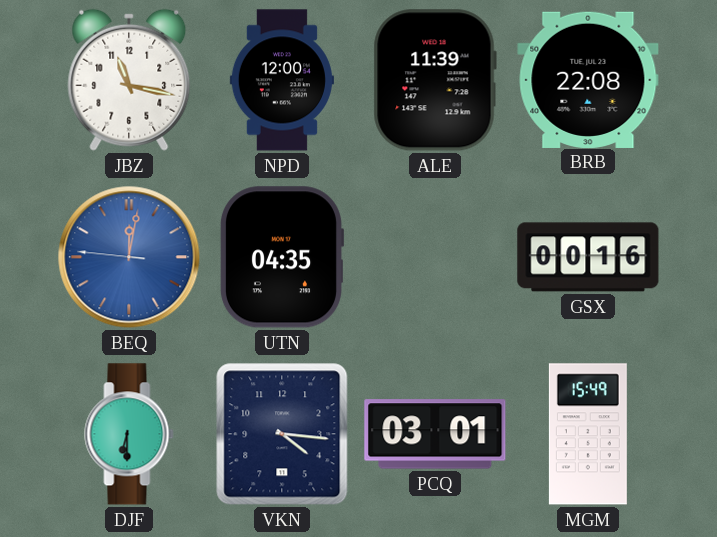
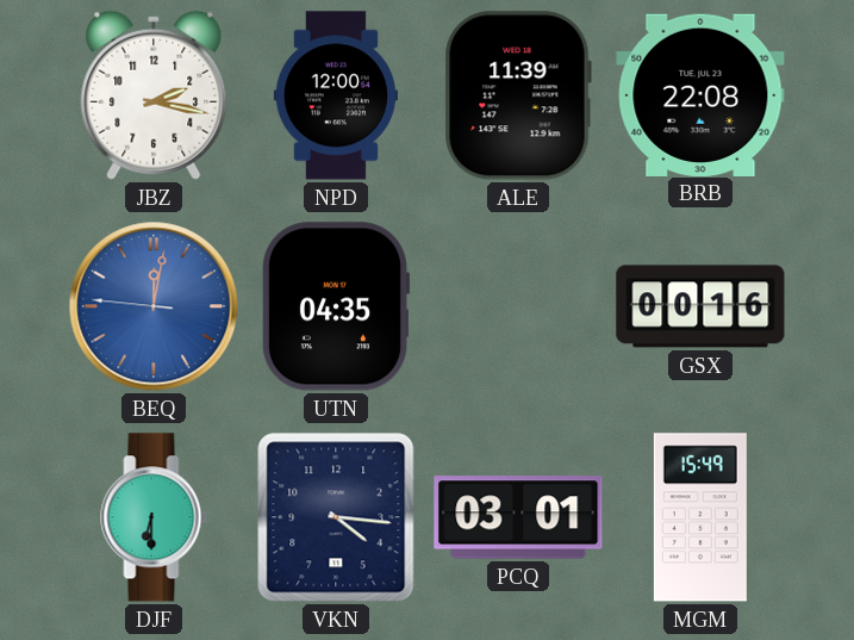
JBZ: 11:17 -> 2:17 (154, 95)
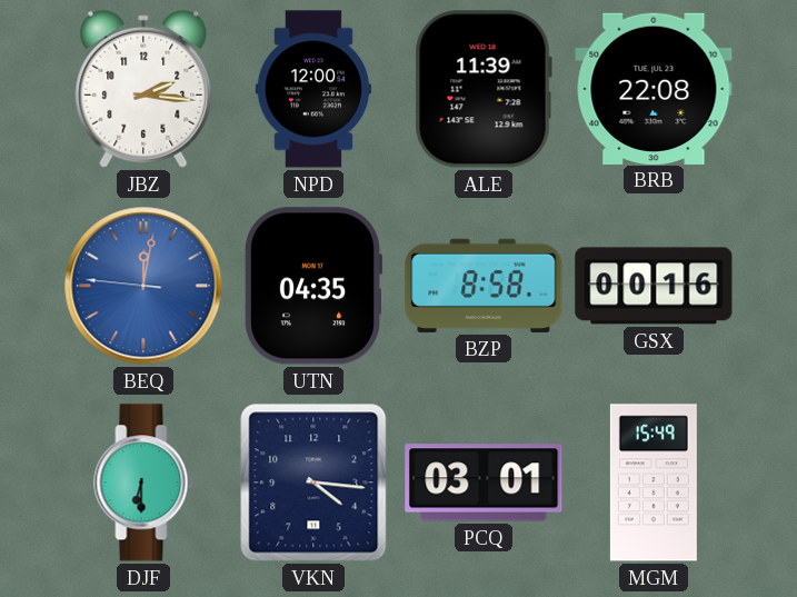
JBZ: 2:17 -> 2:16 (143, 89)
BZP: none -> 8:58 (484, 286)
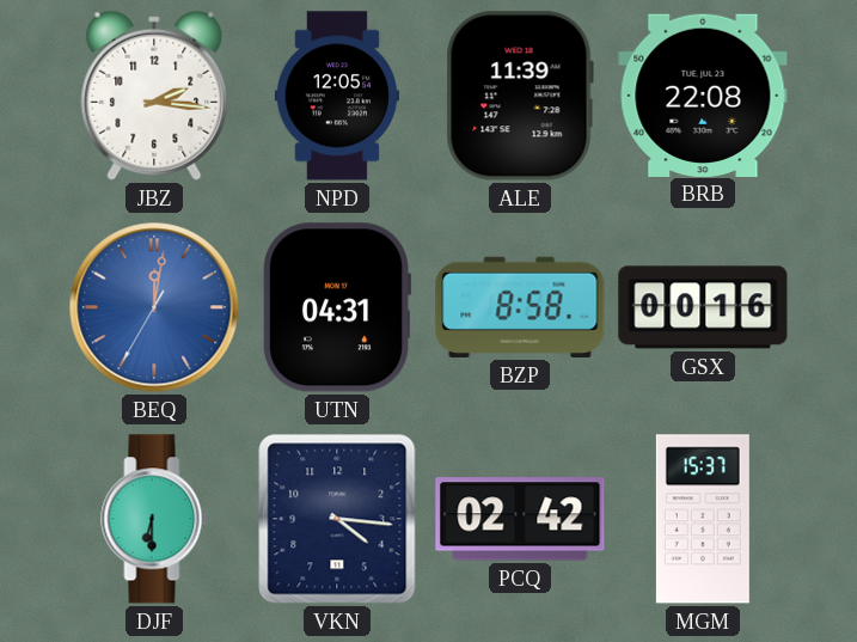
NPD: 12:00 -> 12:05 (337, 96)
BEQ: 12:01:46 -> 12:01:35 (154, 307)
UTN: 04:35 -> 04:31 (336, 307)
PCQ: 03:01 -> 02:42 (520, 519)
MGM: 15:49 -> 15:37 (703, 519)
